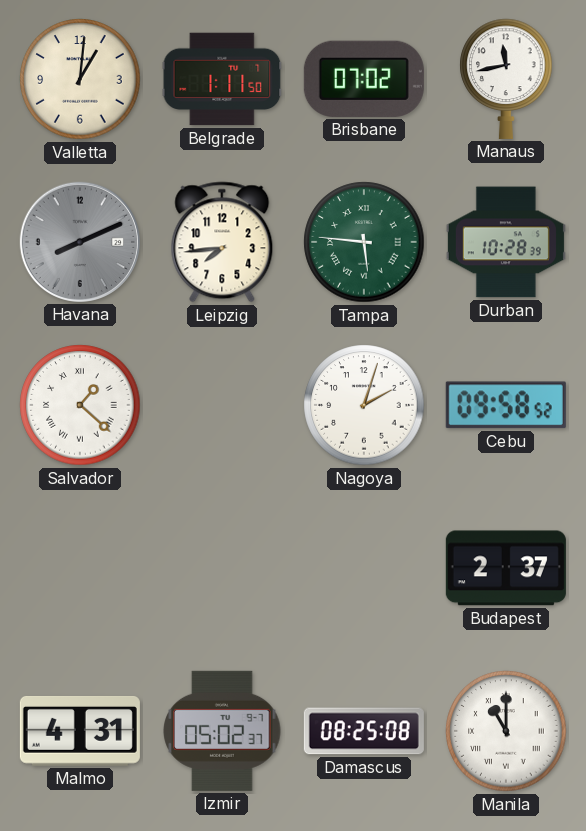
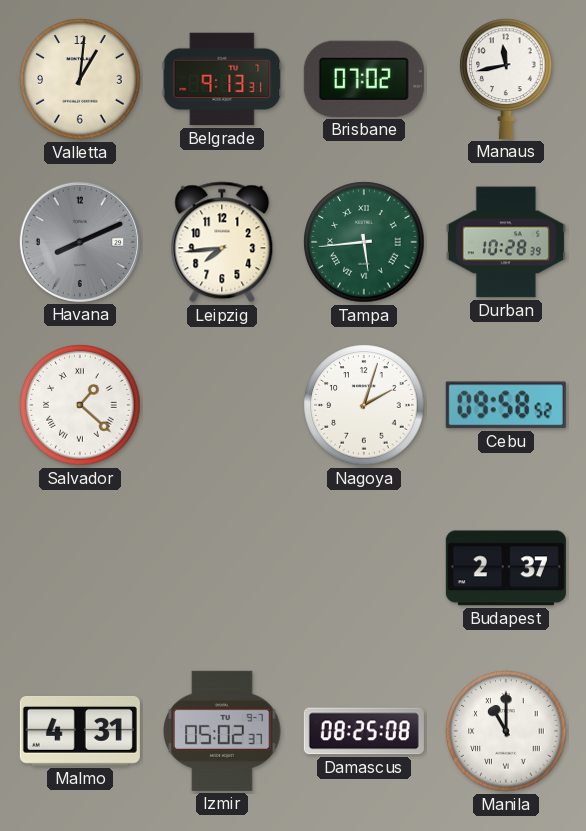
Belgrade: 1:11 -> 9:13 (222, 79)
Tampa: 5:46 -> 5:44 (364, 242)
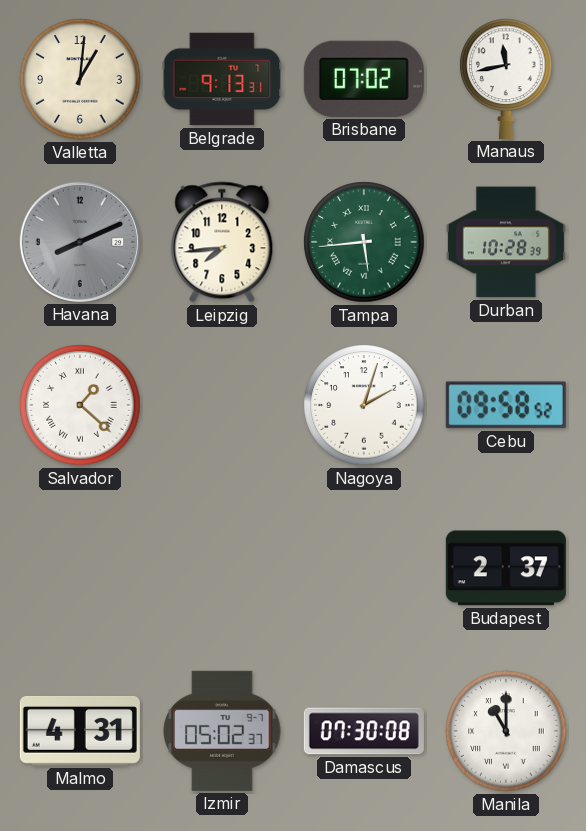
Damascus: 08:25 -> 07:30 (364, 731)
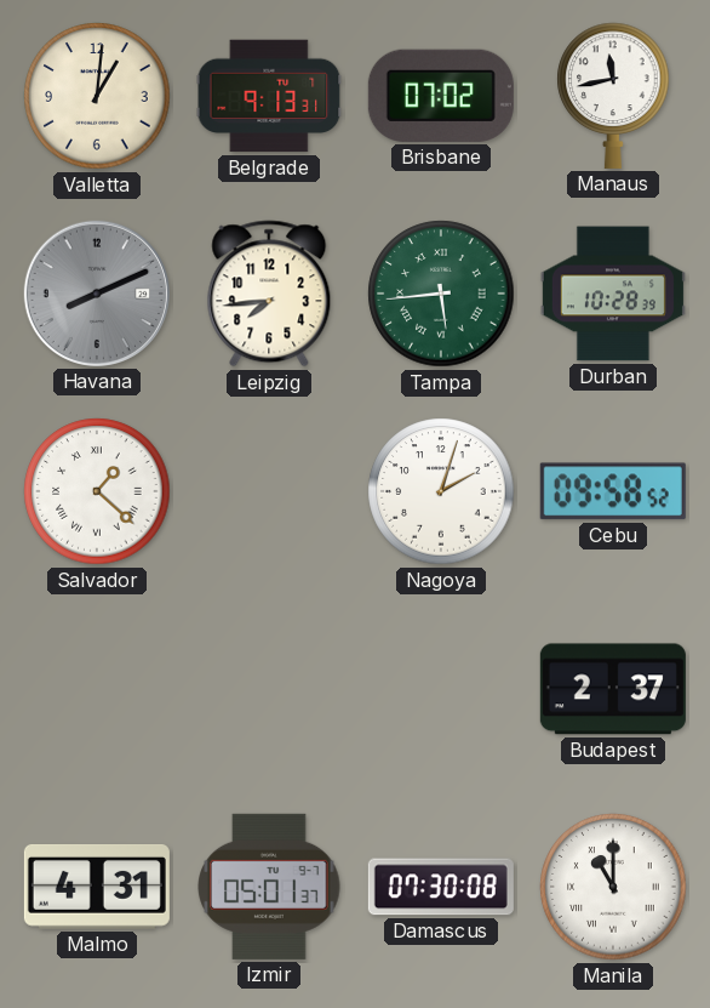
Izmir: 05:02 -> 05:01 (269, 887)
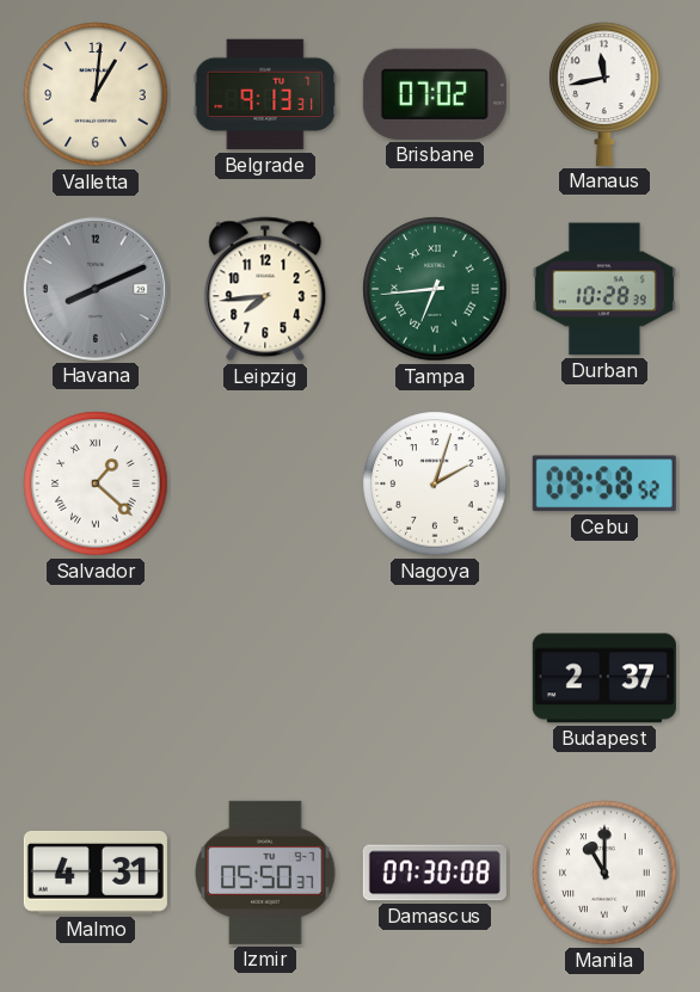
Tampa: 5:44 -> 6:44 (435, 289)
Izmir: 05:01 -> 05:50 (265, 873)
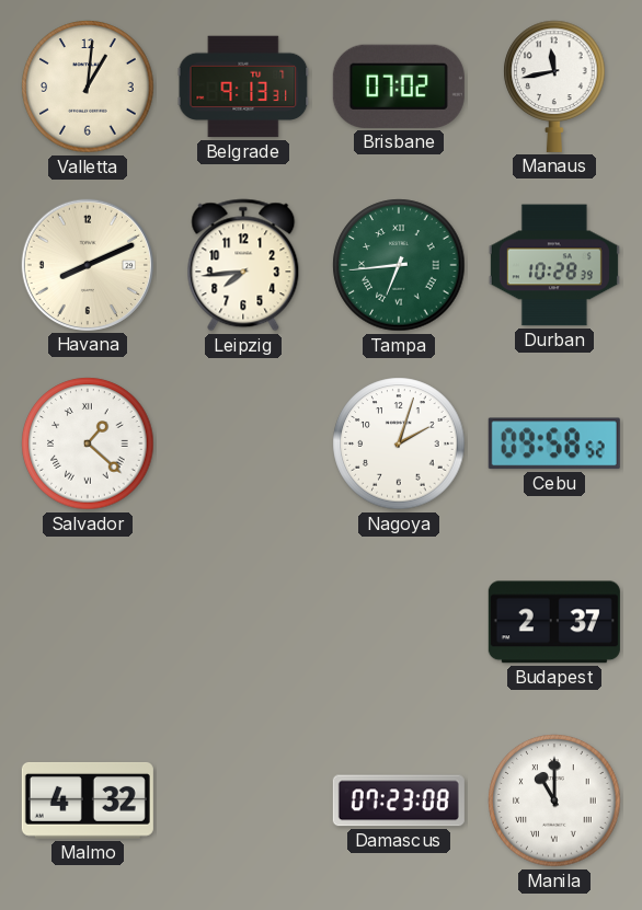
Havana dial: grey -> cream (88, 265)
Malmo: 4:31 -> 4:32 (88, 800)
Izmir: 05:50 -> none (265, 873)
Damascus: 07:30 -> 07:23 (399, 800)
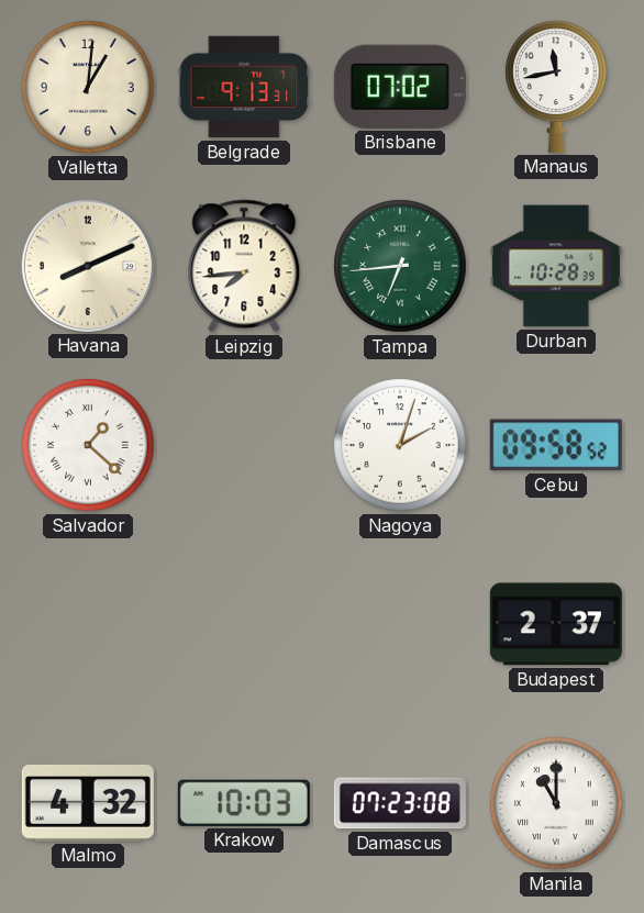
Krakow: none -> 10:03 (244, 803)
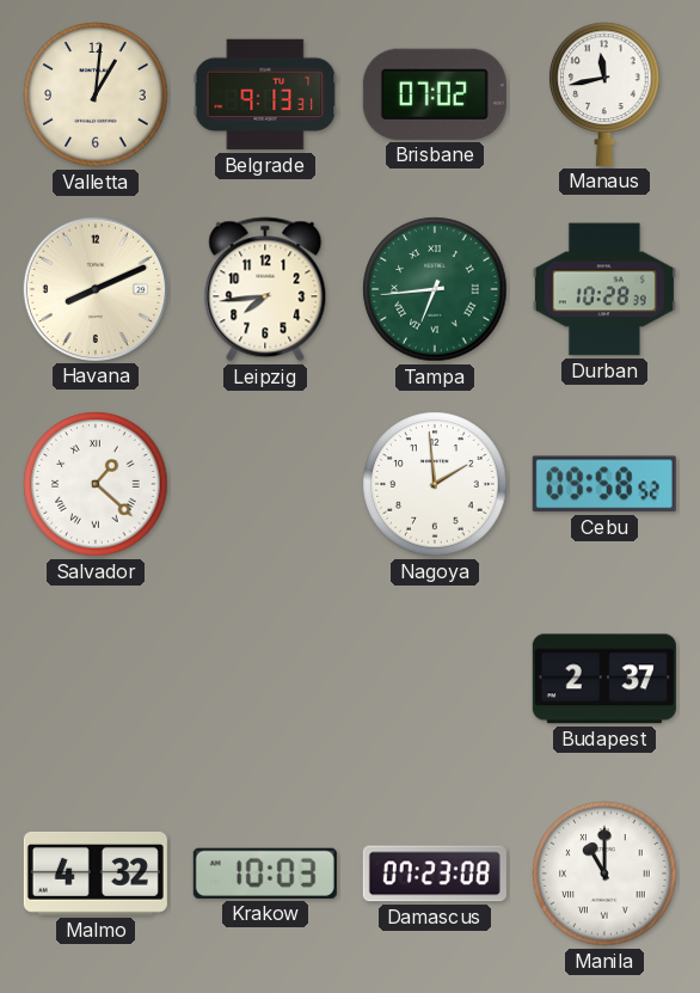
Nagoya: 2:03 -> 1:59 (435, 484)
